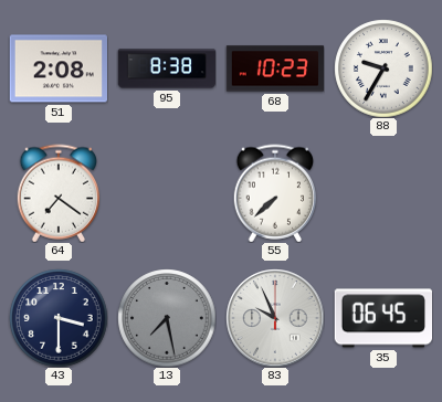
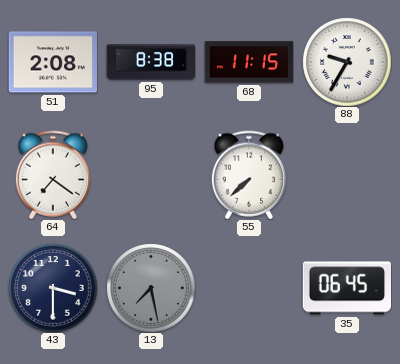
68: 10:23 -> 11:15 (248, 62)
83: 9:56 -> none (275, 318)
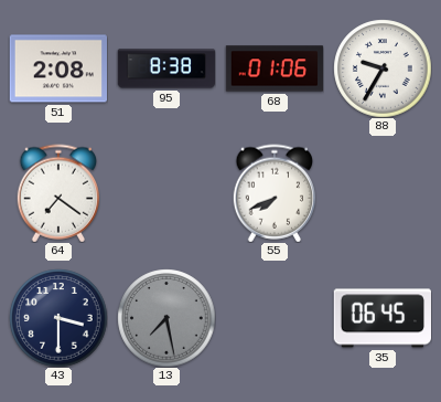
68: 11:15 -> 01:06 (273, 68)
55: 7:38 -> 7:41 (273, 193)
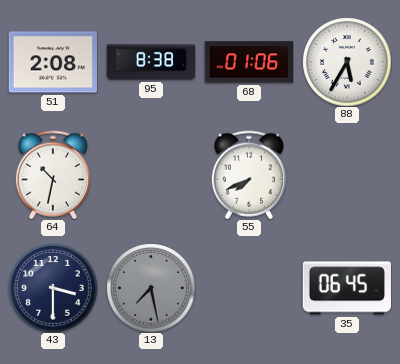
88: 9:35 -> 5:35 (347, 62)
64: 7:21 -> 10:32 (52, 175)
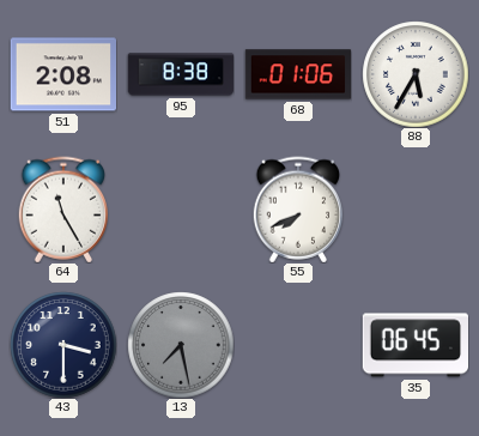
64: 10:32 -> 11:25 (62, 210)
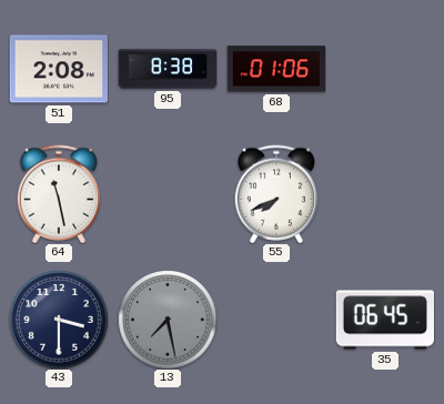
88: 5:35 -> none (416, 74)
64: 11:25 -> 11:28 (58, 194)
